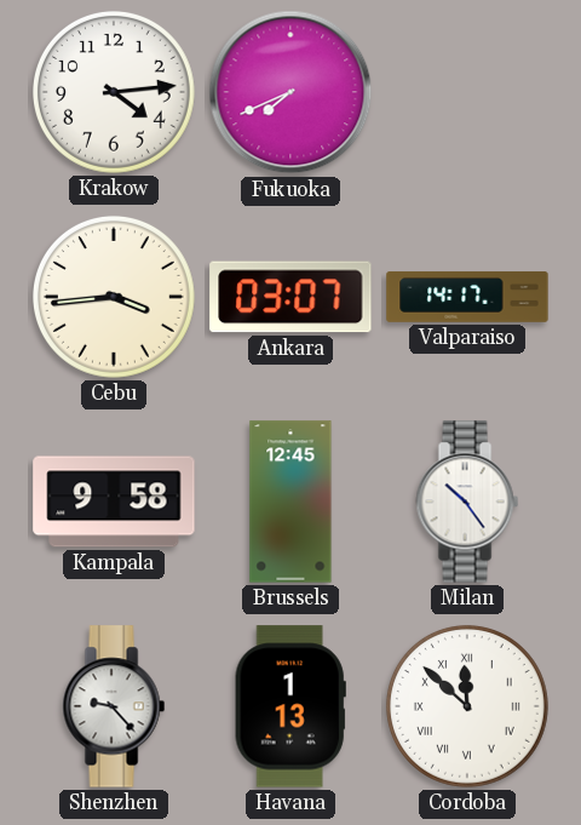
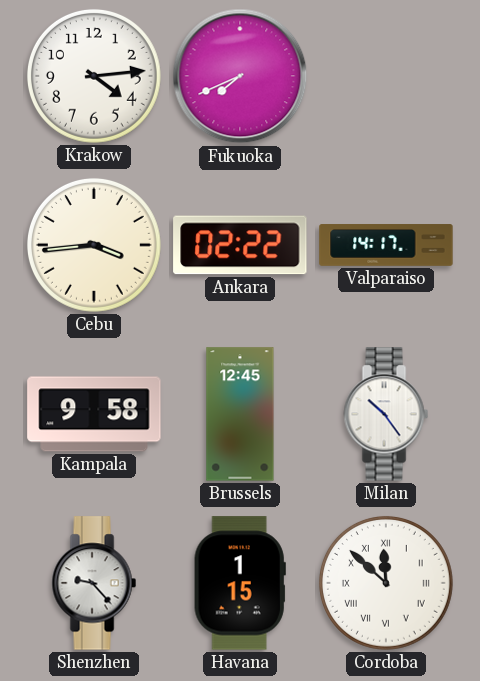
Ankara: 03:07 -> 02:22 (240, 245)
Havana: 1:13 -> 1:15 (240, 583)
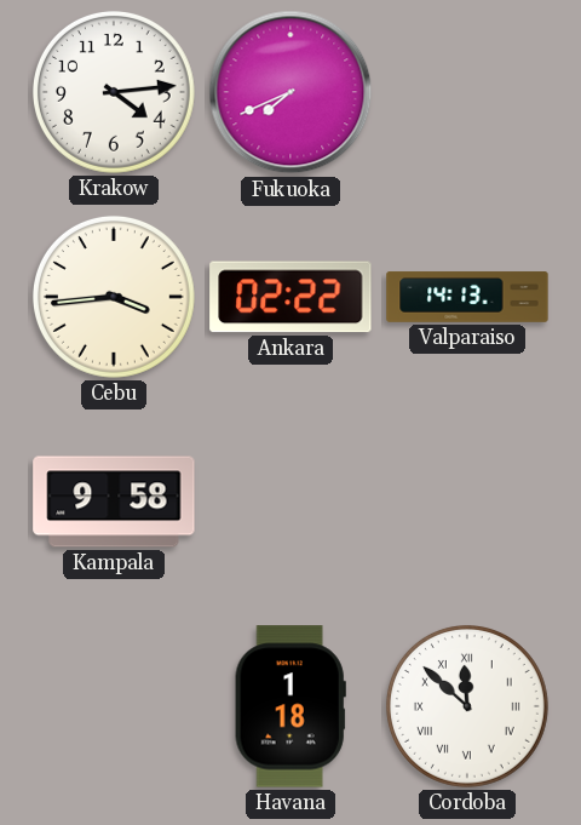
Valparaiso: 14:17 -> 14:13 (467, 297)
Brussels: 12:45 -> none (240, 414)
Milan: 10:24 -> none (386, 414)
Shenzhen: 9:23 -> none (94, 583)
Havana: 1:15 -> 1:18 (290, 706)
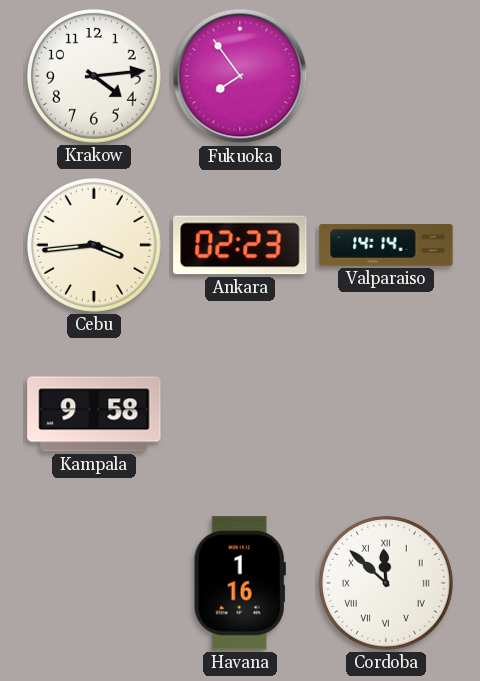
Fukuoka: 7:41 -> 7:54 (240, 76)
Ankara: 02:22 -> 02:23 (240, 245)
Valparaiso: 14:13 -> 14:14 (386, 245)
Havana: 1:18 -> 1:16 (240, 583)
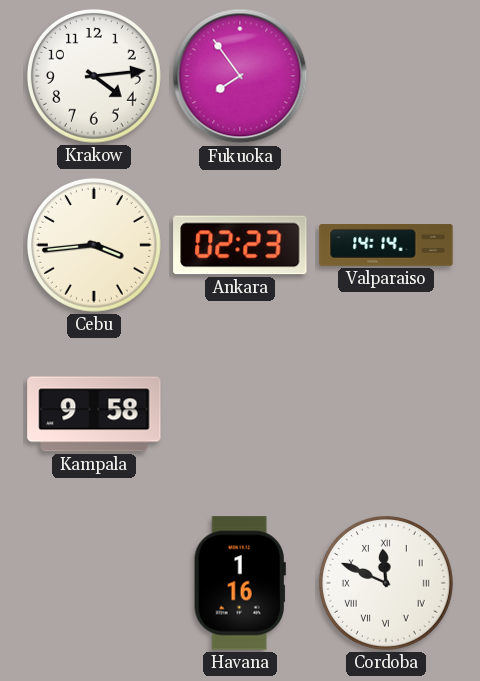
Cordoba: 11:52 -> 11:49 (386, 583)
